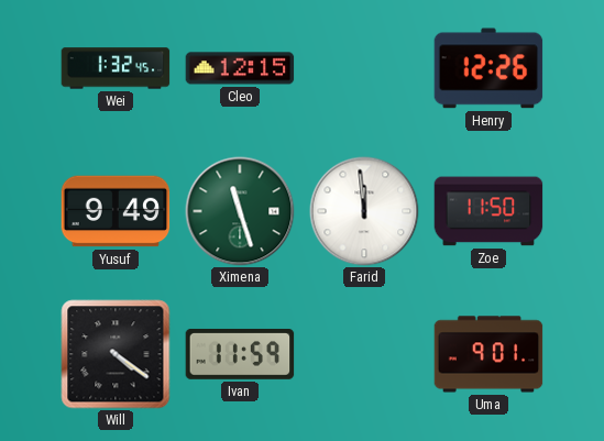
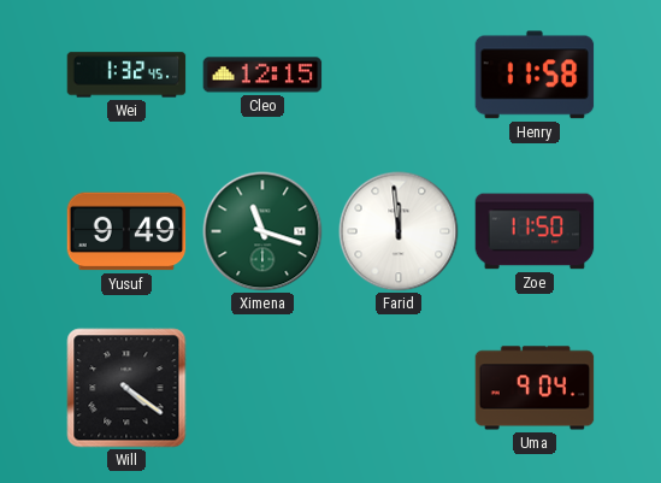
Henry: 12:26 -> 11:58 (535, 75)
Ximena: 11:27 -> 11:18 (262, 231)
Ivan: 11:59 -> none (240, 354)
Uma: 9:01 -> 9:04 (535, 388)
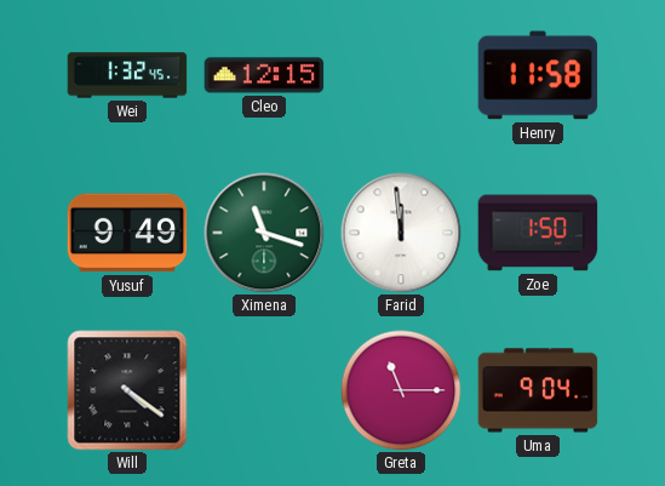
Zoe: 11:50 -> 1:50 (538, 233)
Greta: none -> 11:15 (401, 390)
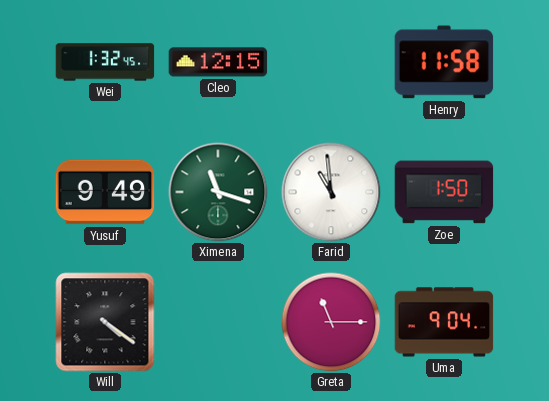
Farid: 11:59 -> 10:59 (331, 192)
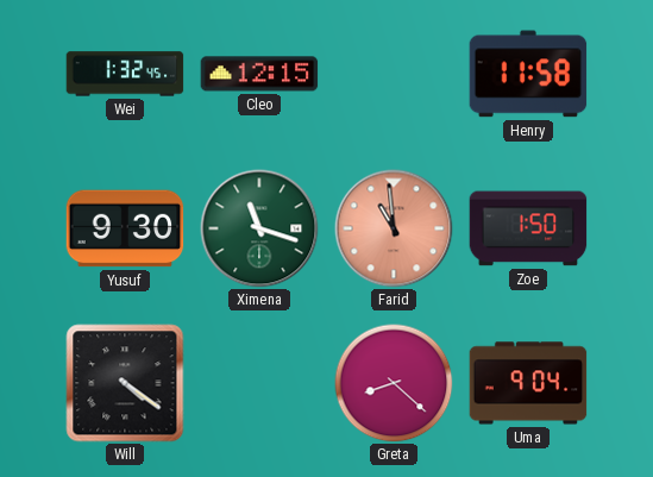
Yusuf: 9:49 -> 9:30 (125, 228)
Farid dial: white -> salmon (394, 228)
Greta: 11:15 -> 8:22 (394, 383)
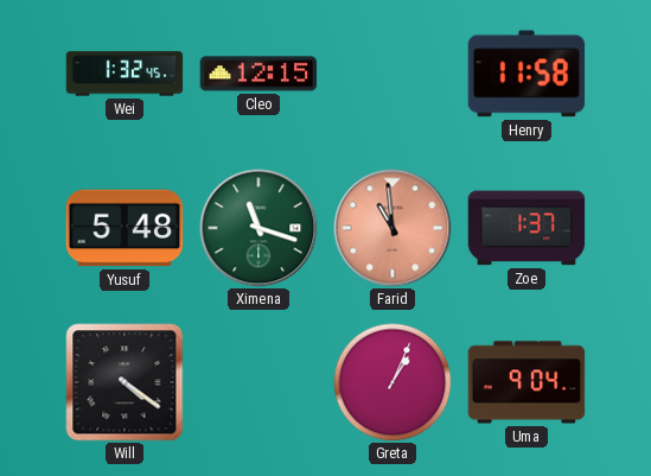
Yusuf: 9:30 -> 5:48 (125, 228)
Zoe: 1:50 -> 1:37 (526, 228)
Greta: 8:22 -> 1:04 (392, 382)
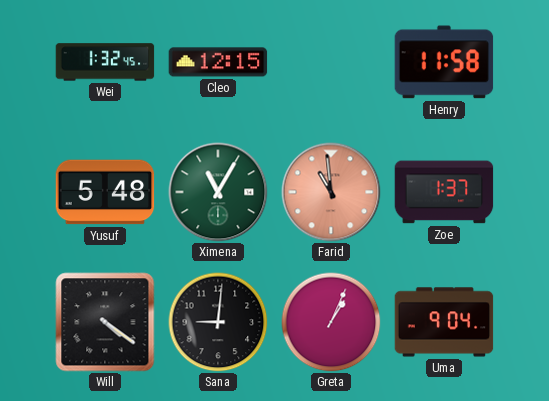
Ximena: 11:18 -> 11:05 (218, 192)
Sana: none -> 9:01 (218, 322)
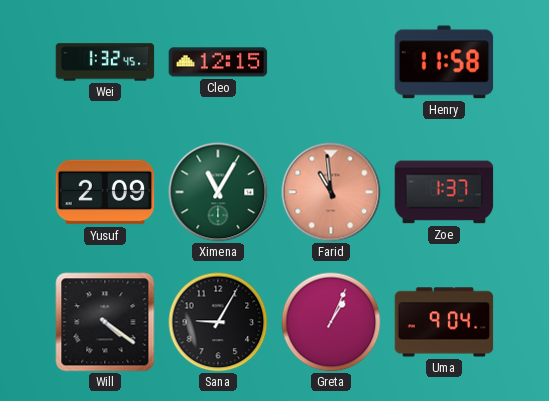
Yusuf: 5:48 -> 2:09 (105, 192)
Sana: 9:01 -> 9:05 (218, 322)
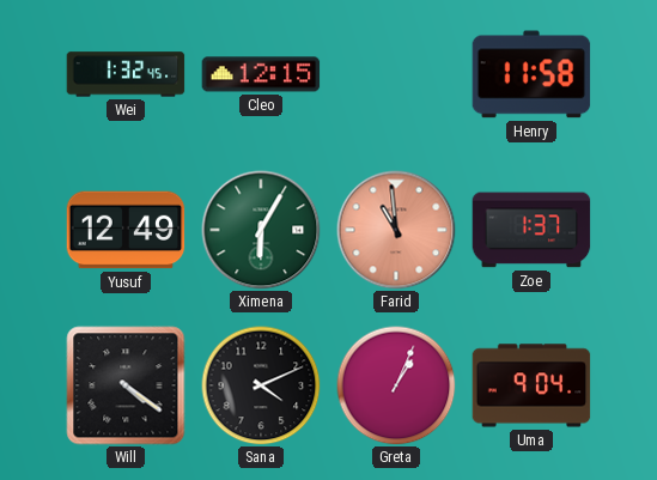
Yusuf: 2:09 -> 12:49 (126, 230)
Ximena: 11:05 -> 6:05 (261, 230)
Sana: 9:05 -> 4:11 (261, 385)
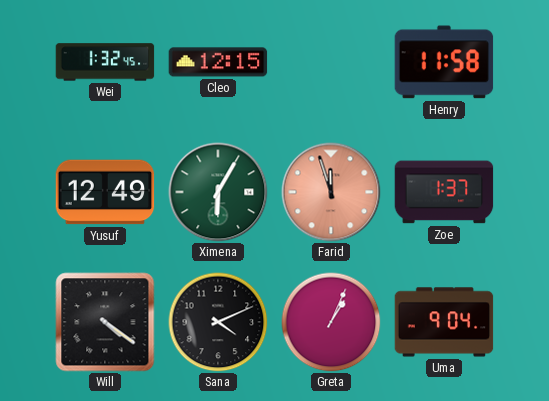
Farid: 10:59 -> 11:57 (331, 192)
